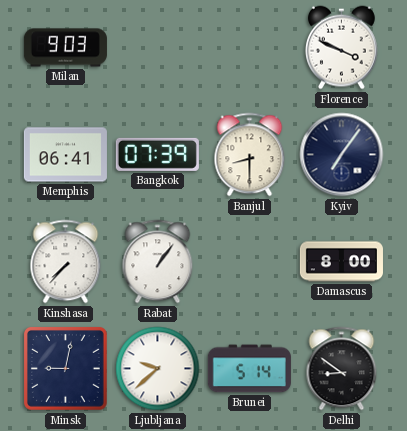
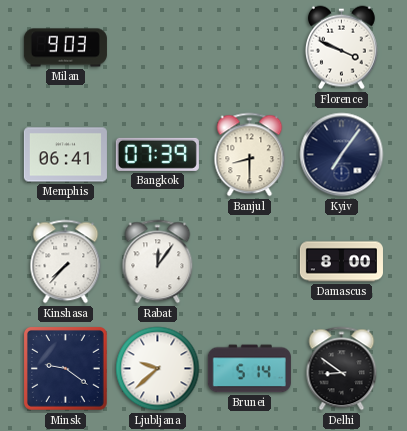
Rabat: 1:06 -> 12:06 (158, 262)
Minsk: 9:02 -> 9:21 (65, 368)
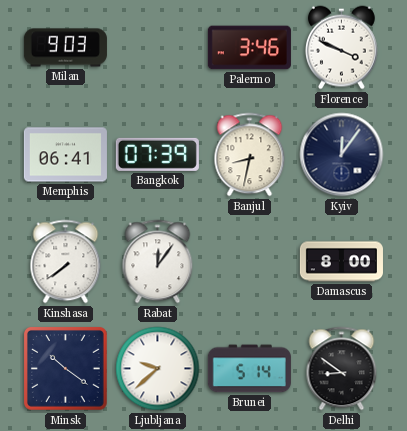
Palermo: none -> 3:46 (249, 48)
Banjul: 8:30 -> 8:32 (250, 155)
Kyiv: 7:06 -> 12:06 (342, 155)
Kinshasa: 7:37 -> 7:39 (66, 262)
Minsk: 9:21 -> 10:21 (65, 368)
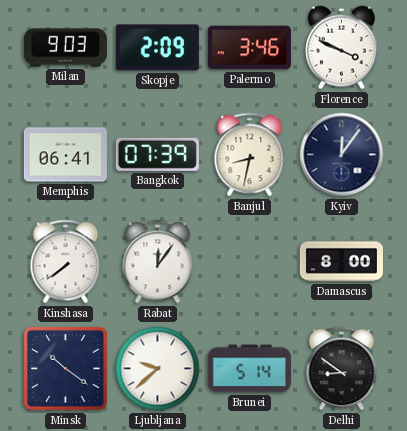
Skopje: none -> 2:09 (157, 48)
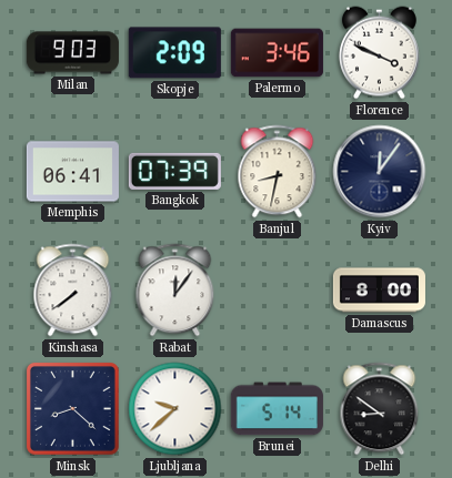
Minsk: 10:21 -> 8:22 (72, 408)
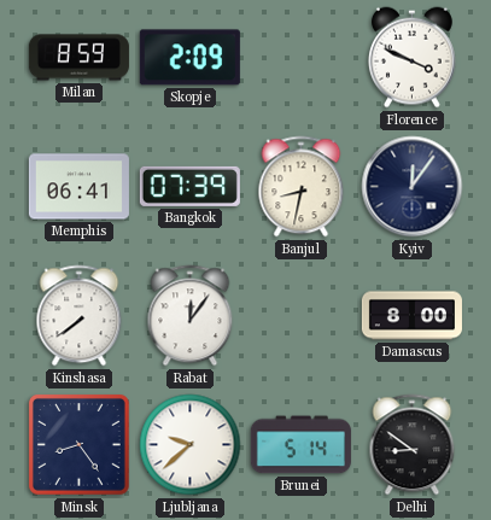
Milan: 9:03 -> 8:59 (78, 58)
Palermo: 3:46 -> none (277, 53)
Minsk: 8:22 -> 8:24 (78, 444)
